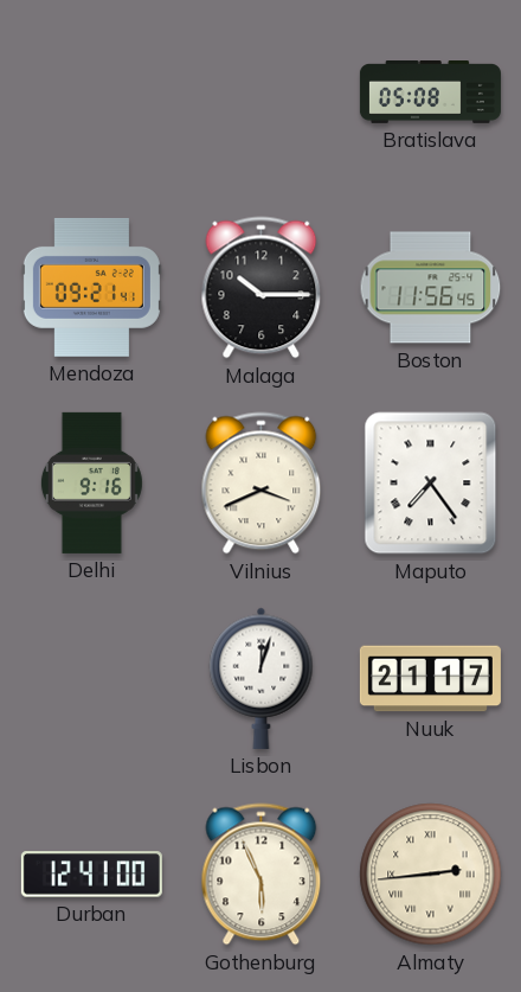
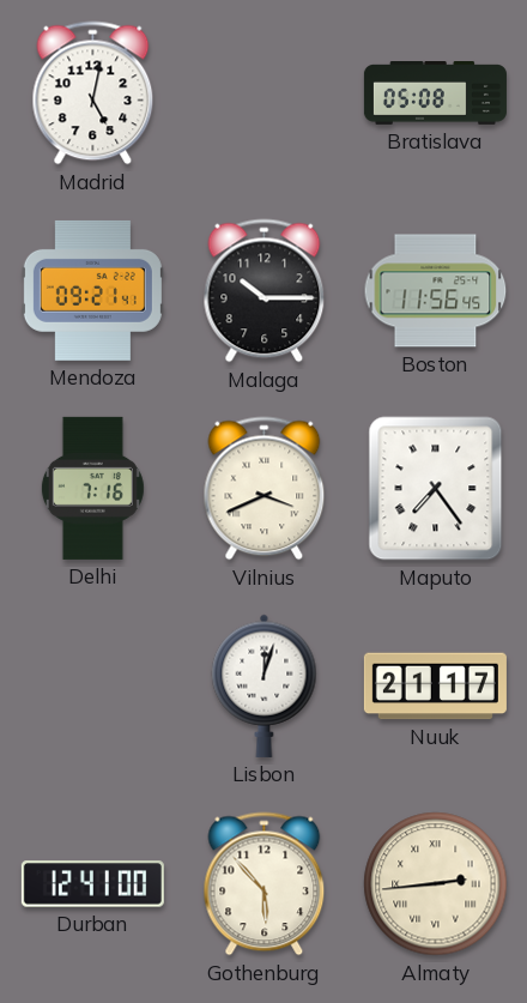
Madrid: none -> 5:02 (93, 93)
Delhi: 9:16 -> 7:16 (92, 488)
Gothenburg: 5:56 -> 5:53 (265, 884)
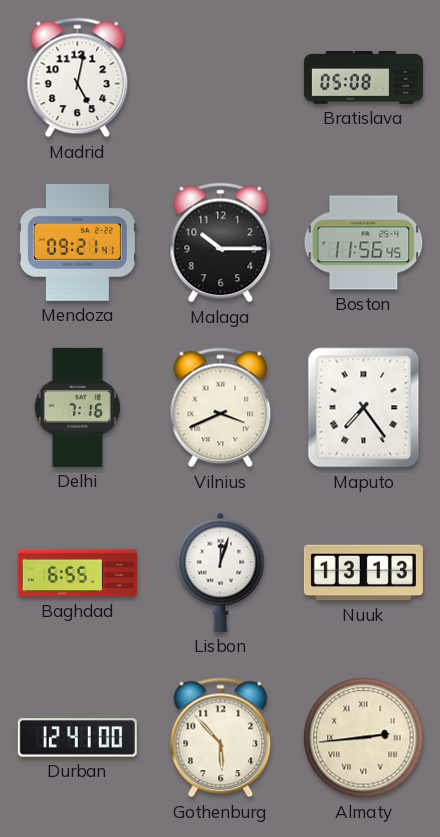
Baghdad: none -> 6:55 (77, 573)
Nuuk: 21:17 -> 13:13 (363, 573)
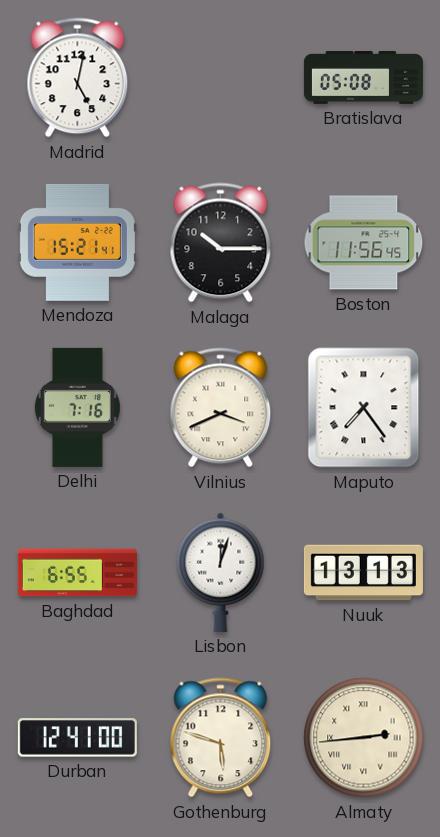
Mendoza: 09:21 -> 15:21 (77, 242)
Gothenburg: 5:53 -> 5:48 (221, 738)
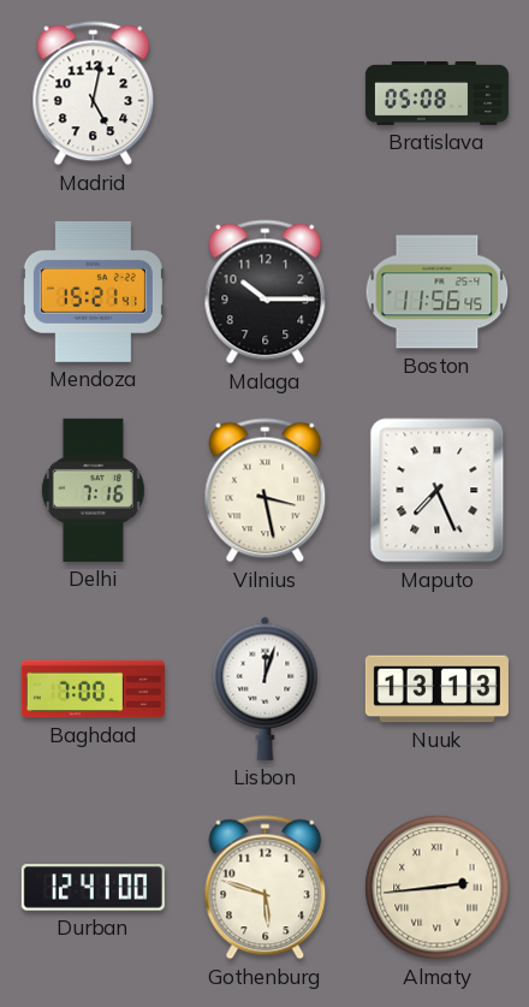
Vilnius: 3:41 -> 3:28 (266, 491)
Maputo: 7:24 -> 7:26 (438, 491)
Baghdad: 6:55 -> 7:00 (93, 689)
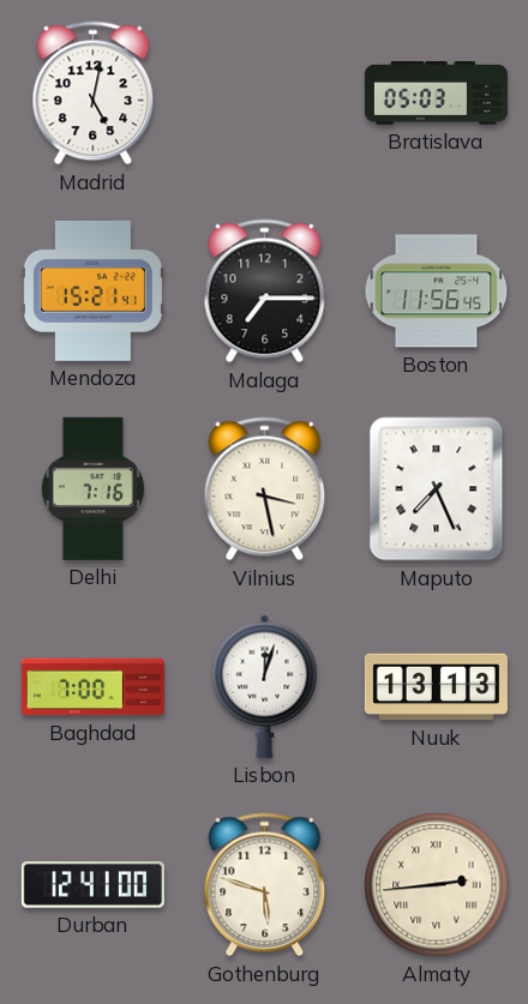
Bratislava: 05:08 -> 05:03 (436, 94)
Malaga: 10:15 -> 7:15 (265, 291)
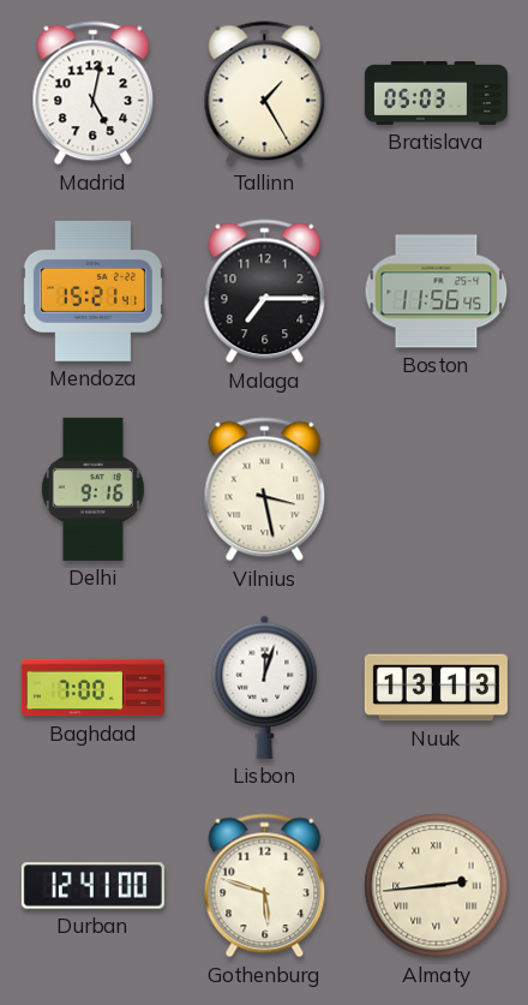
Tallinn: none -> 1:25 (265, 94)
Delhi: 7:16 -> 9:16 (92, 489)
Maputo: 7:26 -> none (437, 489)
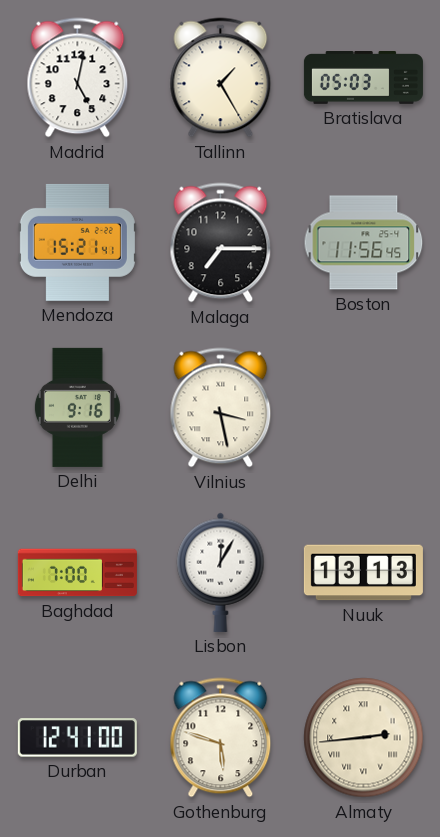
Lisbon: 12:03 -> 12:05 (221, 572)
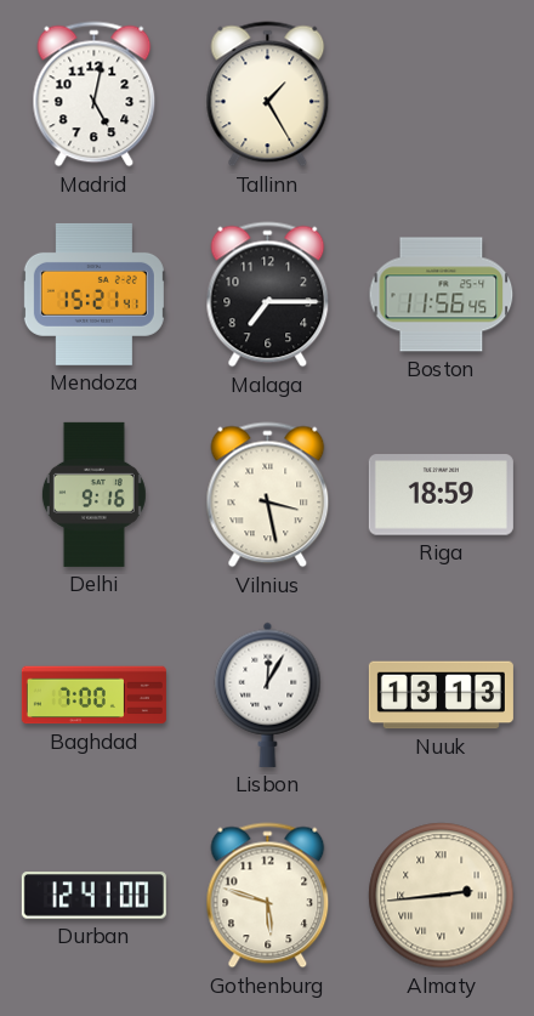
Bratislava: 05:03 -> none (363, 78)
Riga: none -> 18:59 (441, 495)
